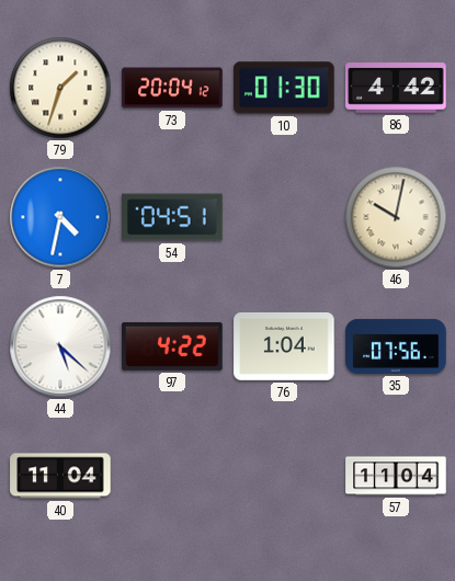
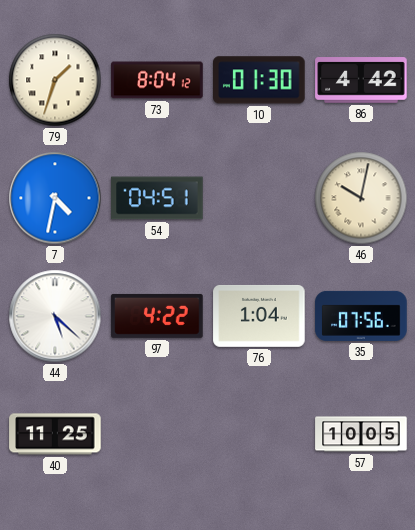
73: 20:04 -> 8:04 (157, 80)
40: 11:04 -> 11:25 (55, 434)
57: 11:04 -> 10:05 (361, 434)
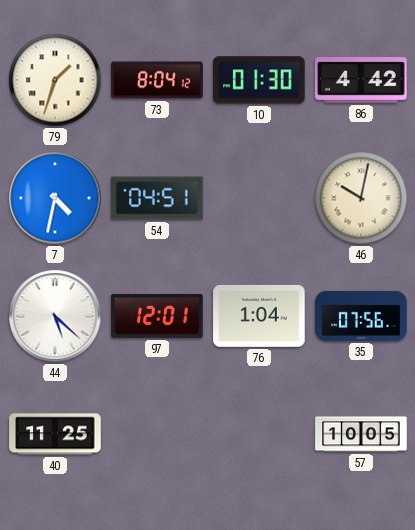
97: 4:22 -> 12:01 (157, 316)
